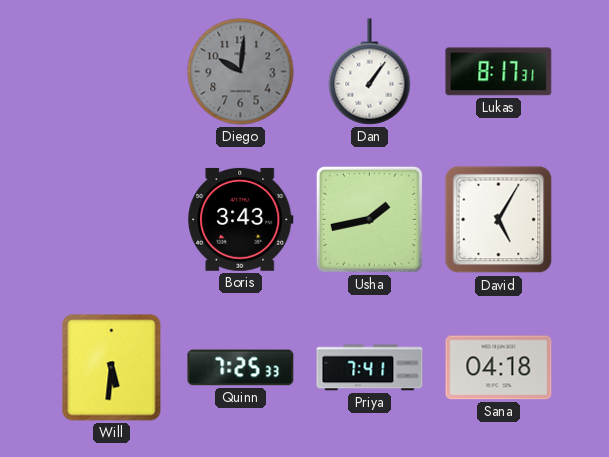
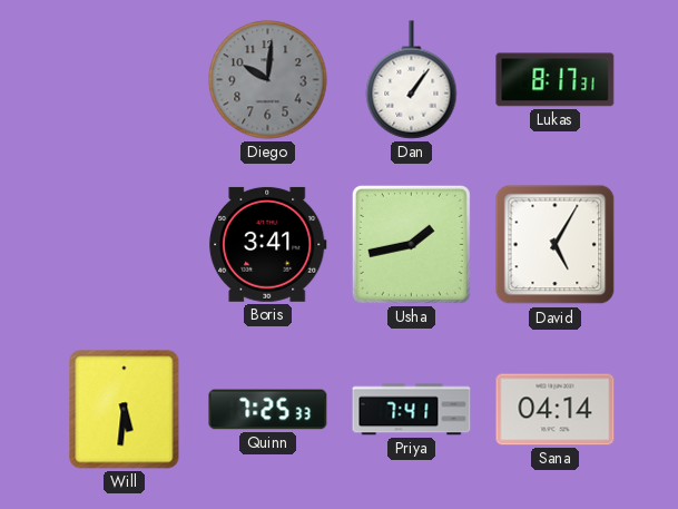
Boris: 3:43 -> 3:41 (268, 244)
Sana: 04:18 -> 04:14 (556, 410)
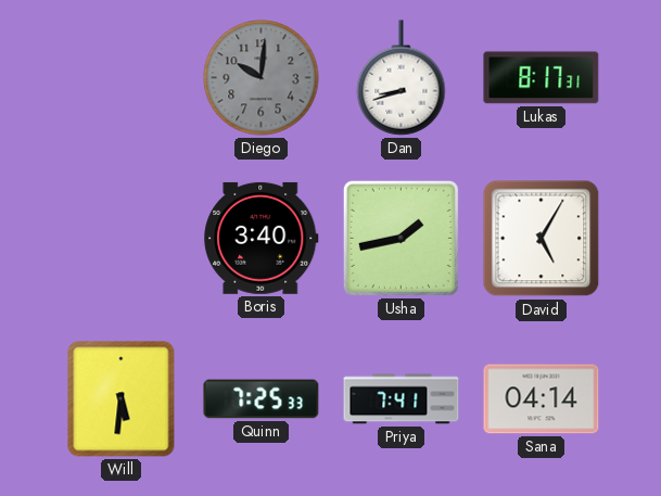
Dan: 1:06 -> 8:42 (402, 78)
Boris: 3:41 -> 3:40 (262, 238)
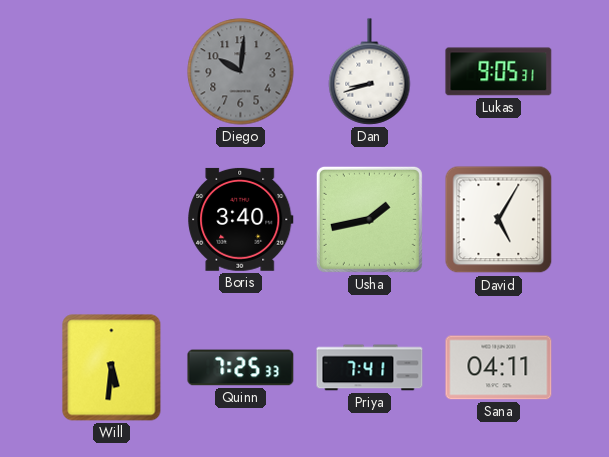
Lukas: 8:17 -> 9:05 (499, 72)
Sana: 04:14 -> 04:11 (499, 368)
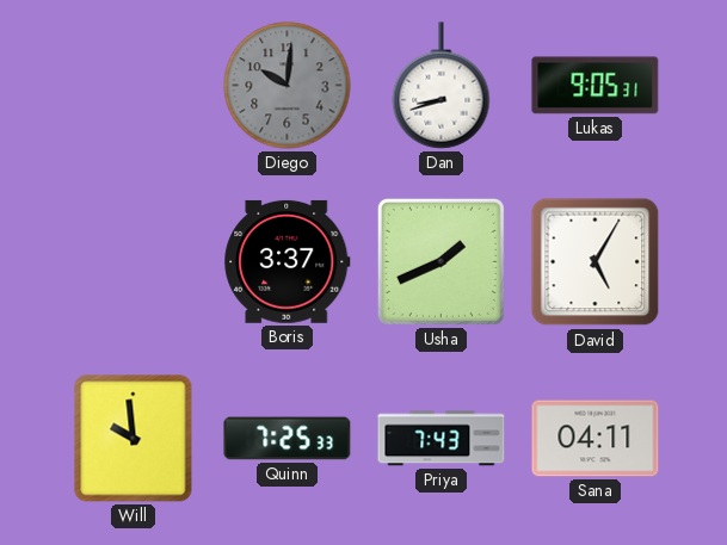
Boris: 3:40 -> 3:37 (288, 261)
Usha: 1:43 -> 1:41 (440, 261)
Will: 5:31 -> 9:59 (134, 439)
Priya: 7:41 -> 7:43 (442, 439)
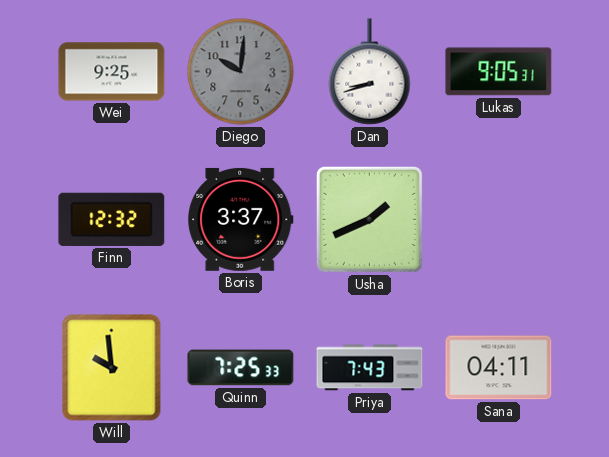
Wei: none -> 9:25 (112, 72)
Finn: none -> 12:32 (112, 219)
David: 5:05 -> none (596, 262)
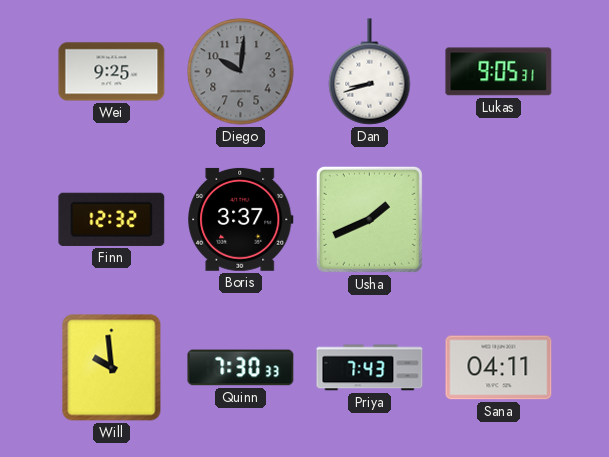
Quinn: 7:25 -> 7:30 (241, 368)
